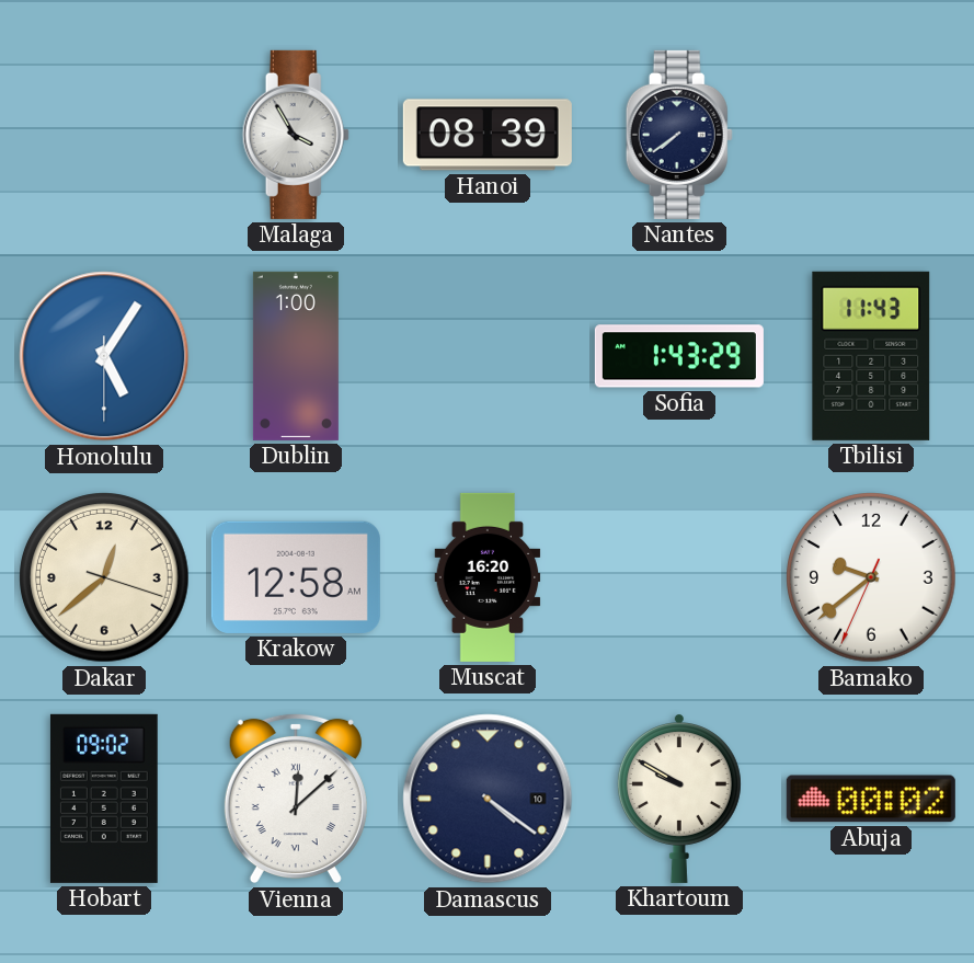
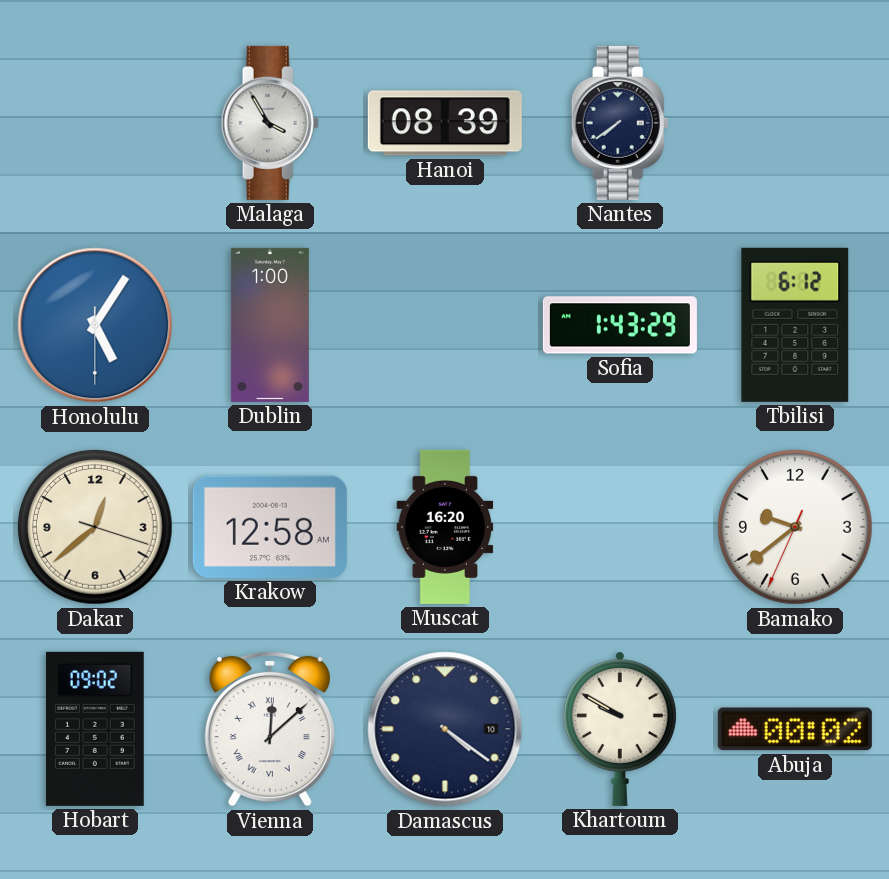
Tbilisi: 11:43 -> 6:12 (795, 325)
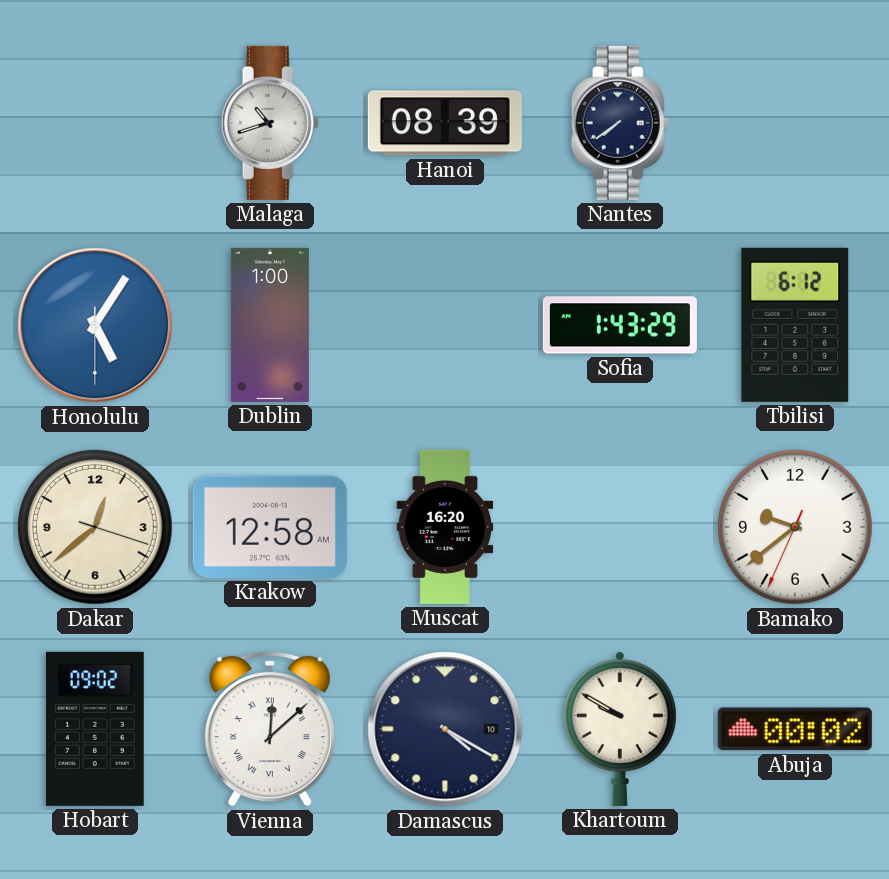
Malaga: 3:55 -> 10:42 (270, 123)
Damascus: 4:21 -> 4:20 (445, 729)
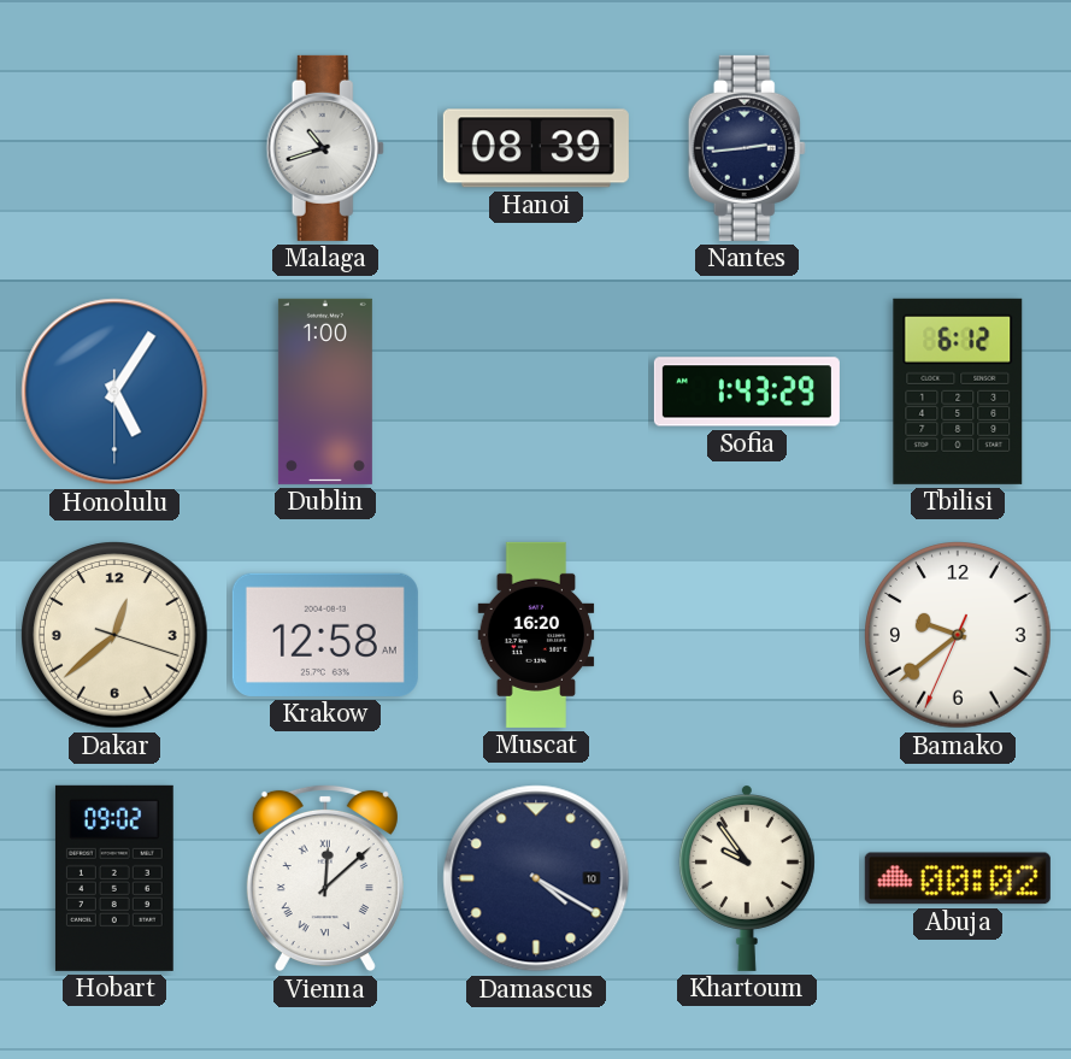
Nantes: 7:39 -> 2:44 (747, 148)
Khartoum: 9:50 -> 9:54 (747, 878)
